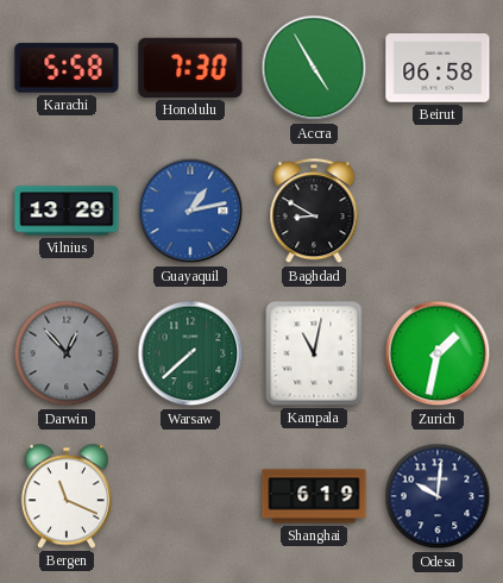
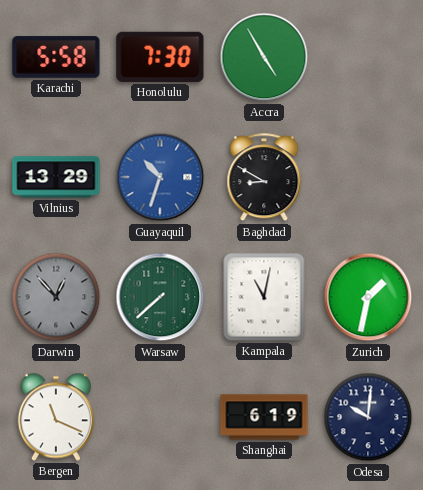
Beirut: 06:58 -> none (438, 68)
Guayaquil: 1:13 -> 10:33 (160, 177)
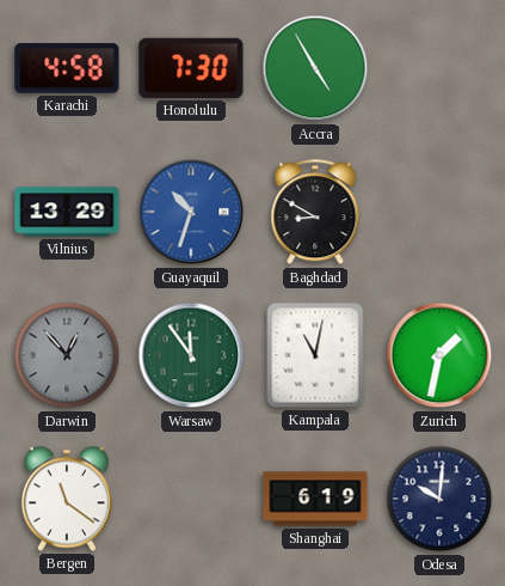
Karachi: 5:58 -> 4:58 (67, 68)
Warsaw: 7:38 -> 11:54 (191, 355)
Bergen: 11:19 -> 11:21 (67, 499)
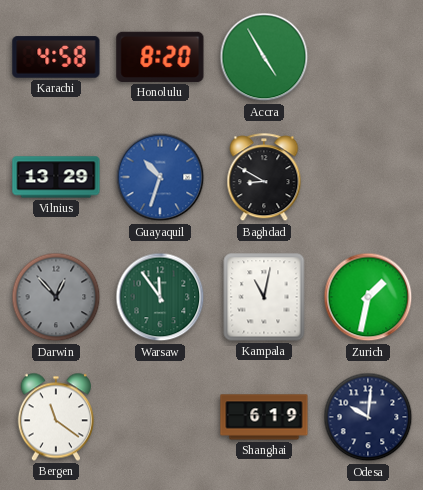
Honolulu: 7:30 -> 8:20 (160, 57)
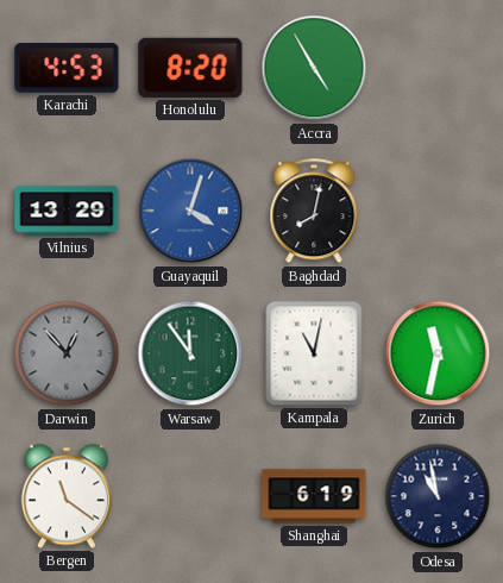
Karachi: 4:58 -> 4:53 (67, 68)
Guayaquil: 10:33 -> 4:03 (190, 211)
Baghdad: 8:50 -> 8:02 (314, 212)
Zurich: 1:32 -> 11:32 (438, 353)
Odesa: 10:01 -> 10:58 (438, 496)
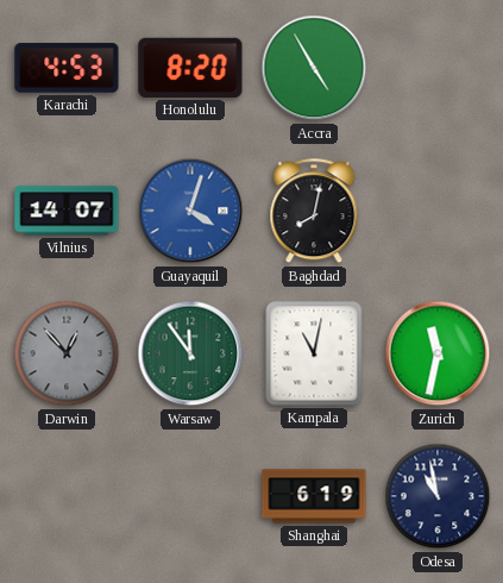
Vilnius: 13:29 -> 14:07 (67, 211)
Bergen: 11:21 -> none (67, 496)
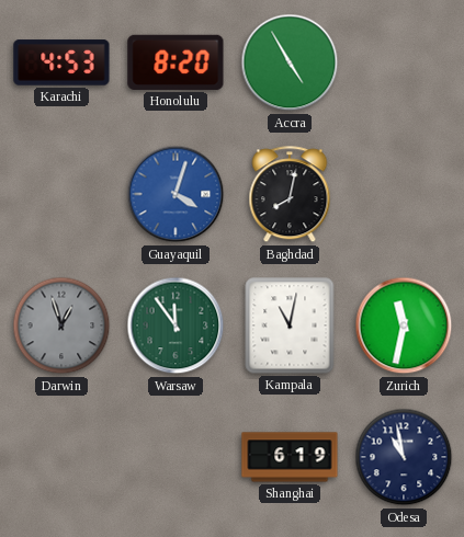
Vilnius: 14:07 -> none (67, 211)
Darwin: 12:53 -> 12:57 (61, 325)
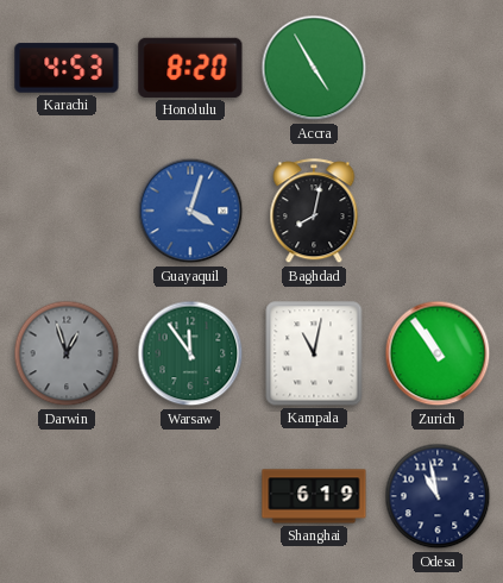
Zurich: 11:32 -> 10:54 (438, 353)
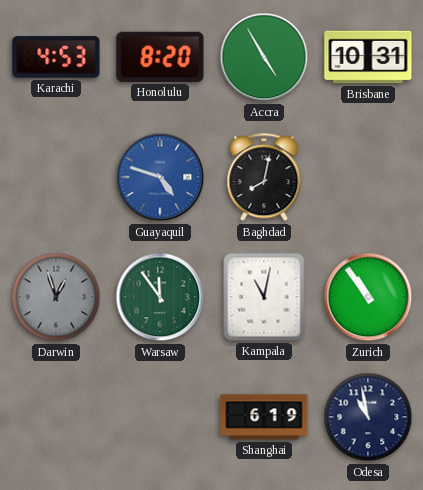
Brisbane: none -> 10:31 (368, 57)
Guayaquil: 4:03 -> 4:48 (160, 177)
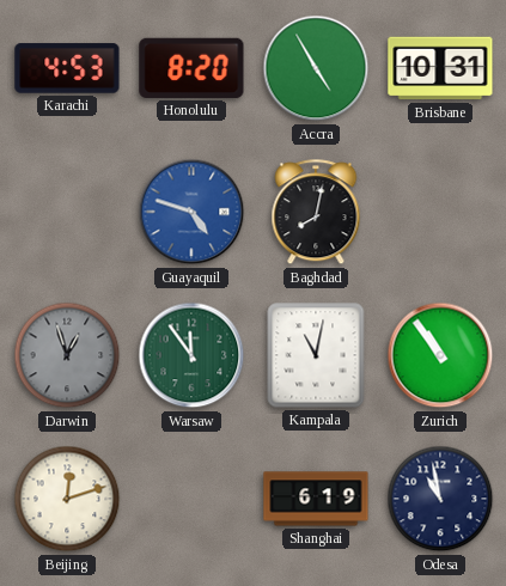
Beijing: none -> 12:12 (67, 499)
